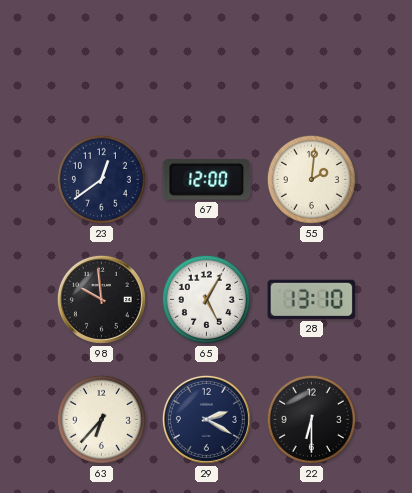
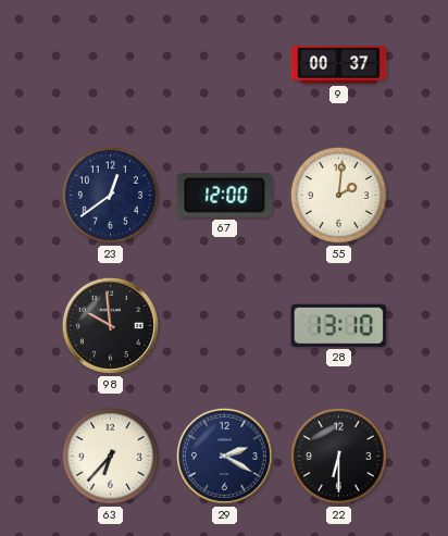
9: none -> 00:37 (339, 65)
65: 5:05 -> none (206, 299)
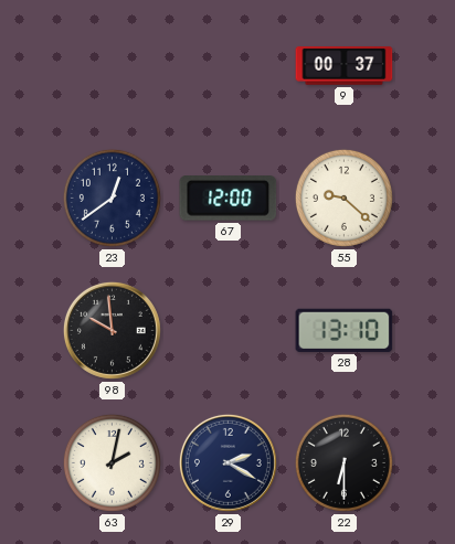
55: 2:01 -> 9:22 (343, 198)
63: 6:37 -> 2:02 (112, 462)
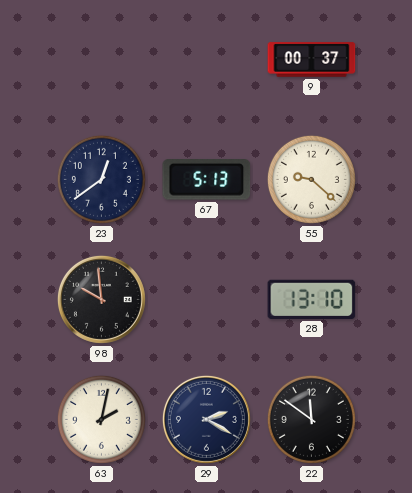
67: 12:00 -> 5:13 (207, 180)
22: 6:30 -> 11:51 (311, 419)
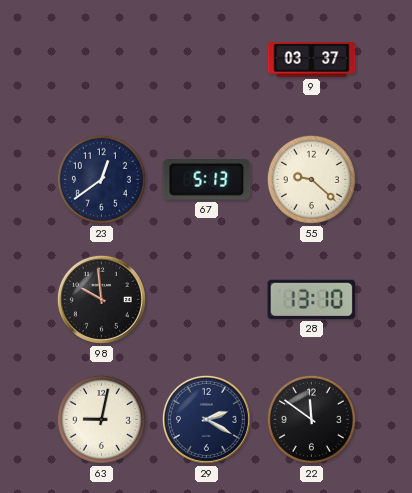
9: 00:37 -> 03:37 (312, 60)
63: 2:02 -> 9:02 (101, 419)
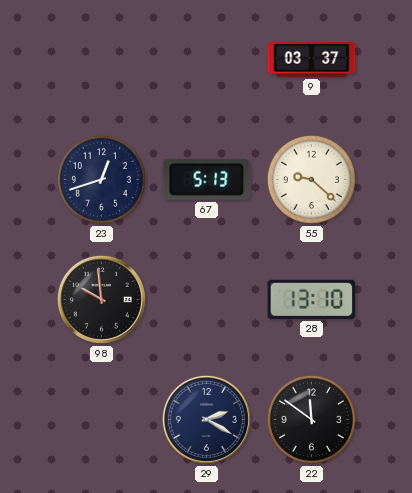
23: 12:39 -> 12:42 (101, 179)
63: 9:02 -> none (101, 419)
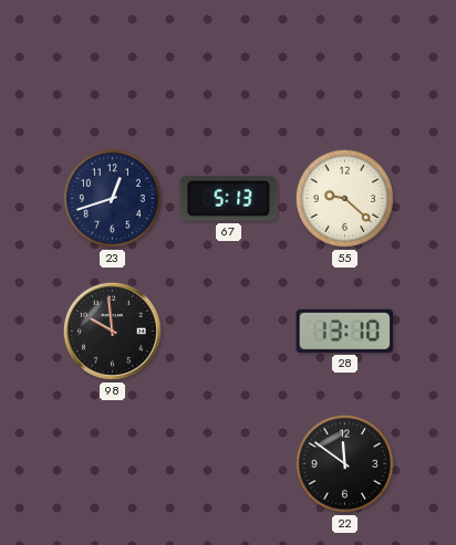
9: 03:37 -> none (312, 60)
29: 2:20 -> none (206, 419)
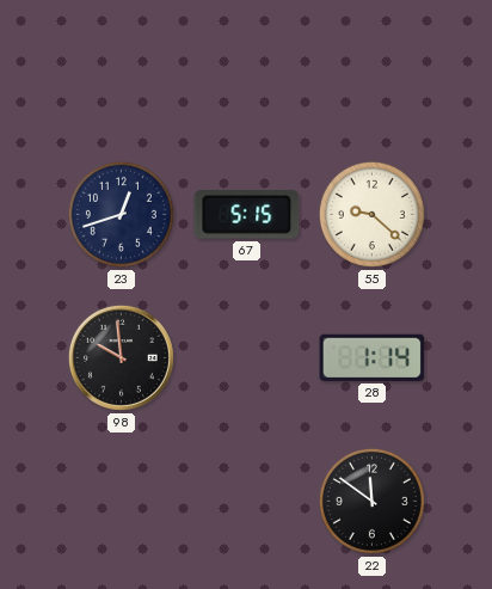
67: 5:13 -> 5:15 (247, 215)
28: 13:10 -> 1:14 (373, 357)
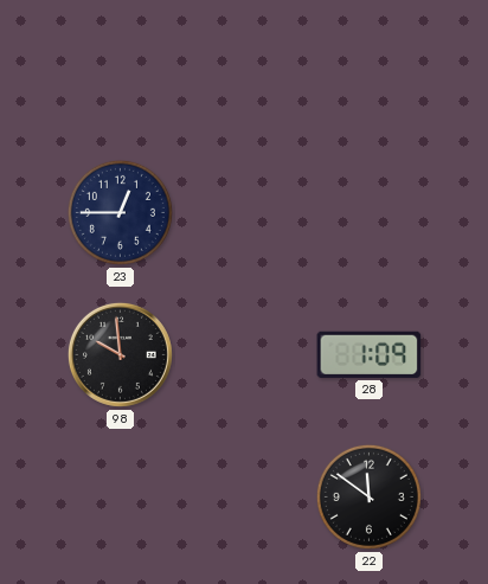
23: 12:42 -> 12:45 (120, 212)
67: 5:15 -> none (247, 215)
55: 9:22 -> none (371, 214)
28: 1:14 -> 1:09 (370, 354)
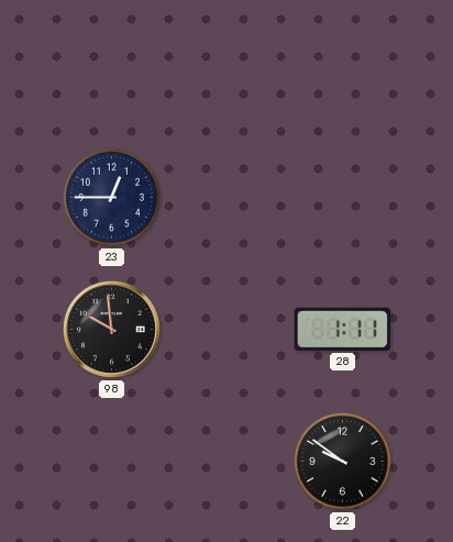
28: 1:09 -> 1:11 (343, 329)
22: 11:51 -> 9:51 (342, 461)
